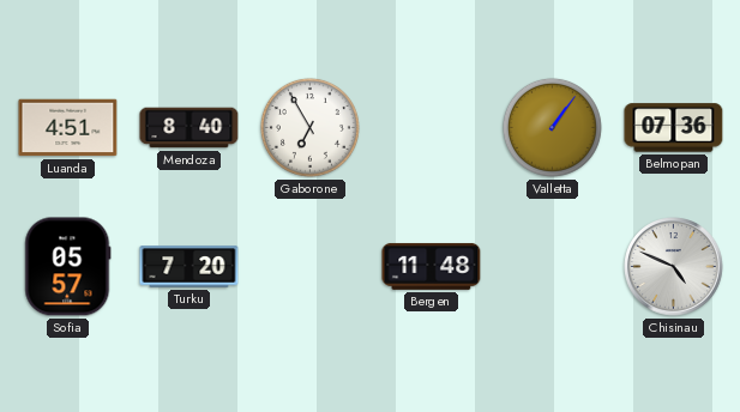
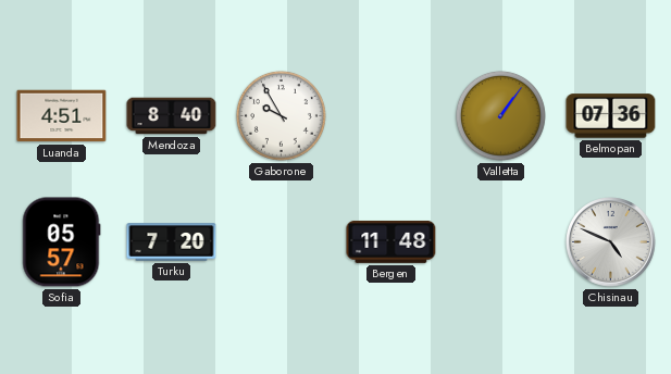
Gaborone: 6:55 -> 9:55 (281, 115)
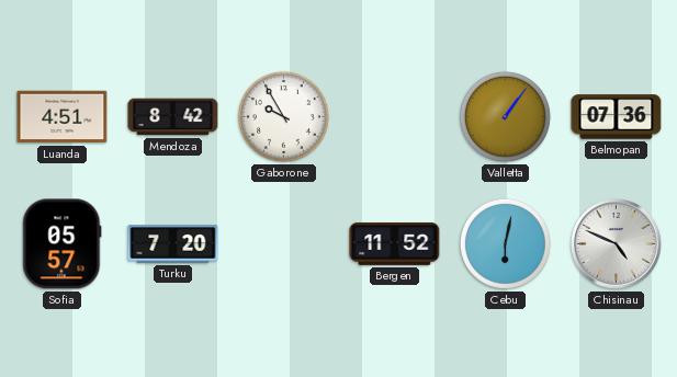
Mendoza: 8:40 -> 8:42 (173, 117)
Bergen: 11:48 -> 11:52 (395, 243)
Cebu: none -> 6:02 (505, 243)
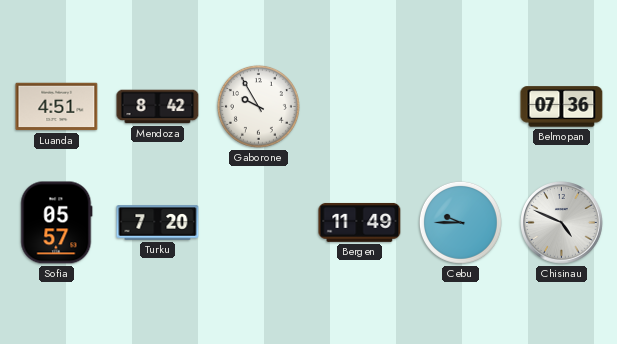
Valletta: 1:06 -> none (505, 116)
Bergen: 11:52 -> 11:49 (360, 222)
Cebu: 6:02 -> 9:45 (460, 222)
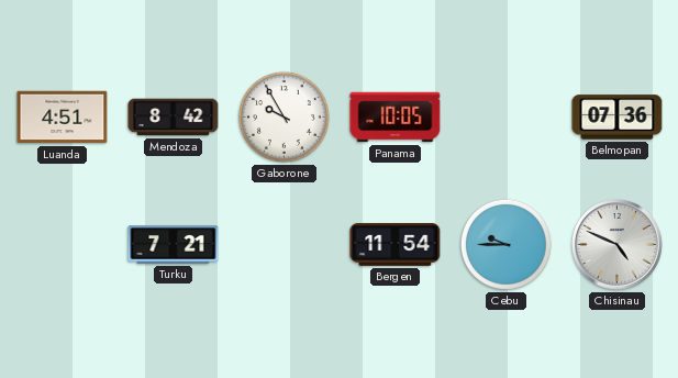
Panama: none -> 10:05 (396, 118)
Sofia: 05:57 -> none (57, 223)
Turku: 7:20 -> 7:21 (174, 245)
Bergen: 11:49 -> 11:54 (396, 244)
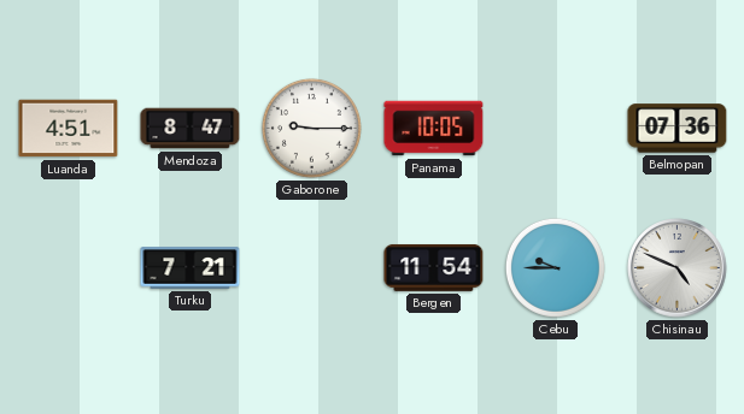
Mendoza: 8:42 -> 8:47 (191, 129)
Gaborone: 9:55 -> 9:15 (311, 128)
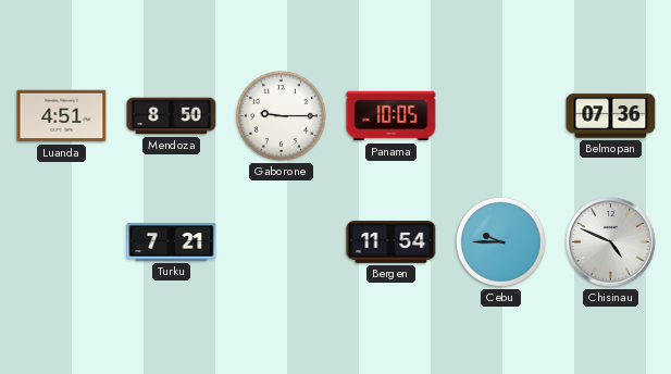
Mendoza: 8:47 -> 8:50 (172, 116)
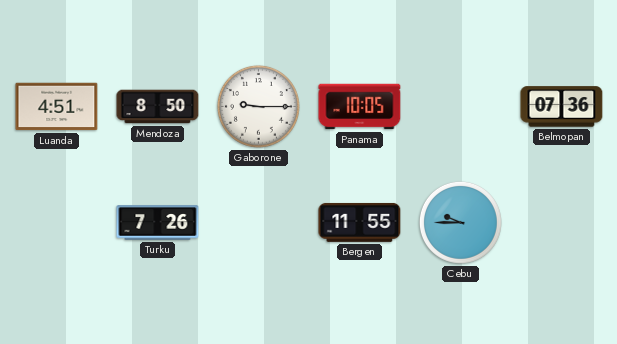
Turku: 7:21 -> 7:26 (158, 223)
Bergen: 11:54 -> 11:55 (360, 222)
Chisinau: 4:49 -> none (611, 242)
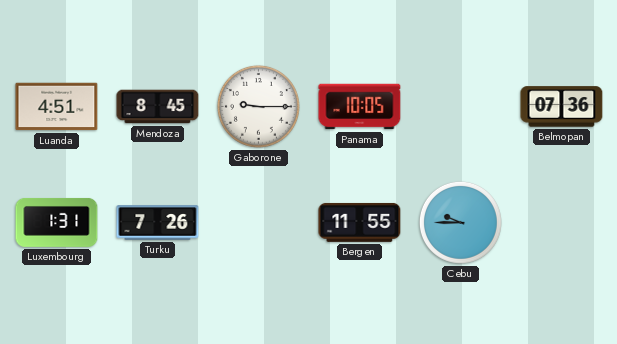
Mendoza: 8:50 -> 8:45 (158, 107)
Luxembourg: none -> 1:31 (57, 222)
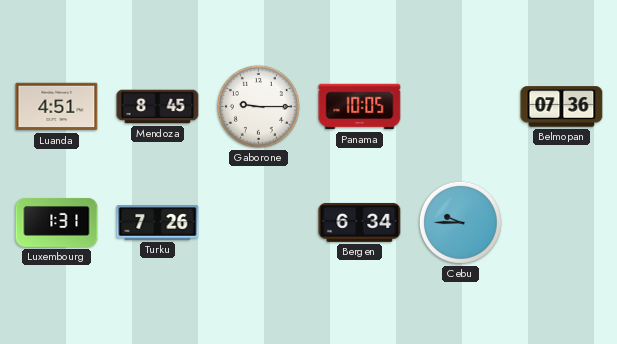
Bergen: 11:55 -> 6:34 (360, 222)
